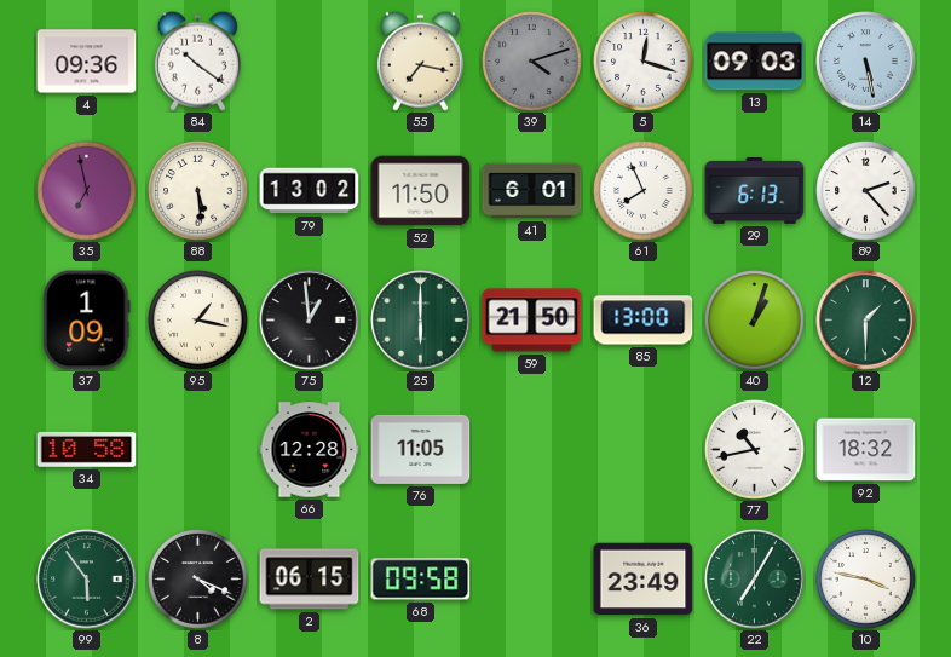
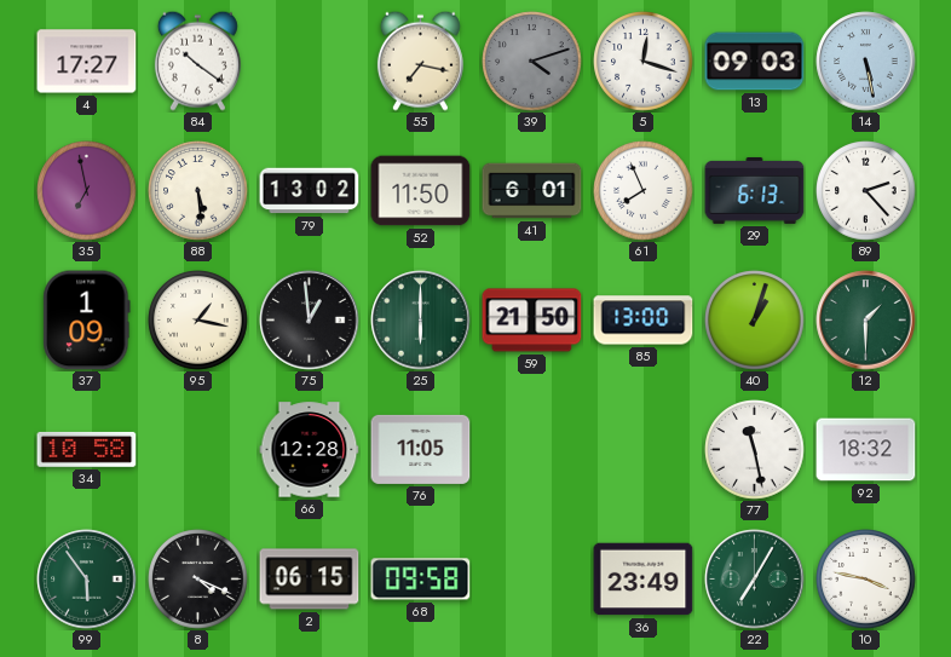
4: 09:36 -> 17:27 (87, 62)
77: 10:43 -> 11:28 (755, 450)
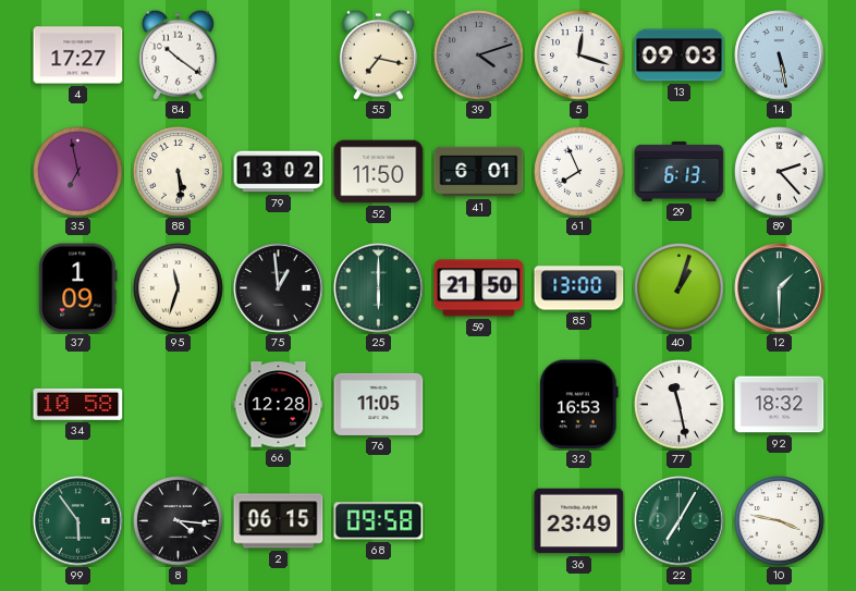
95: 1:17 -> 11:33 (179, 288)
32: none -> 16:53 (578, 405)
8: 4:19 -> 4:16 (179, 521)
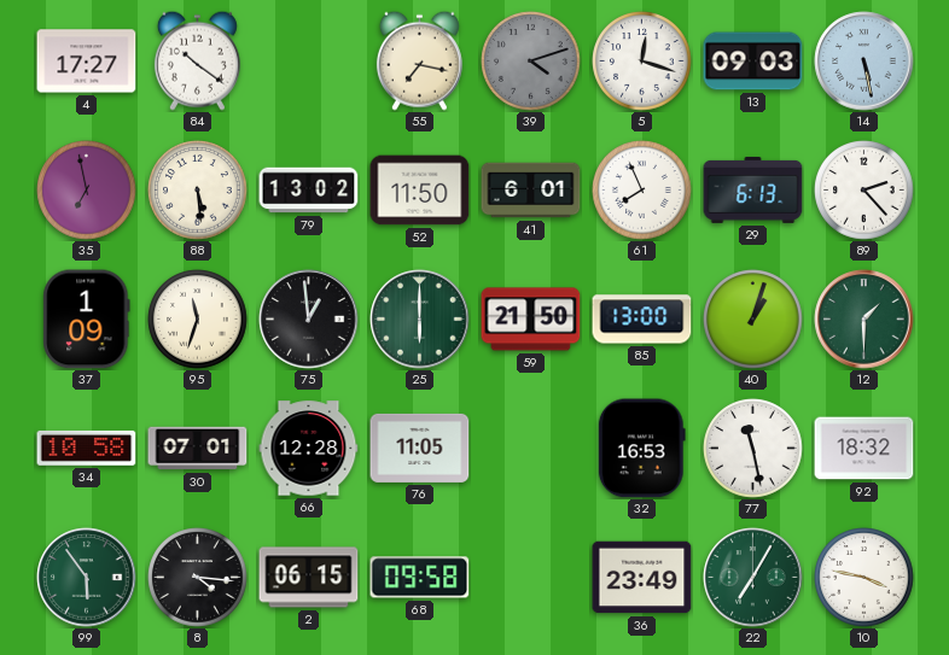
30: none -> 07:01 (198, 449)
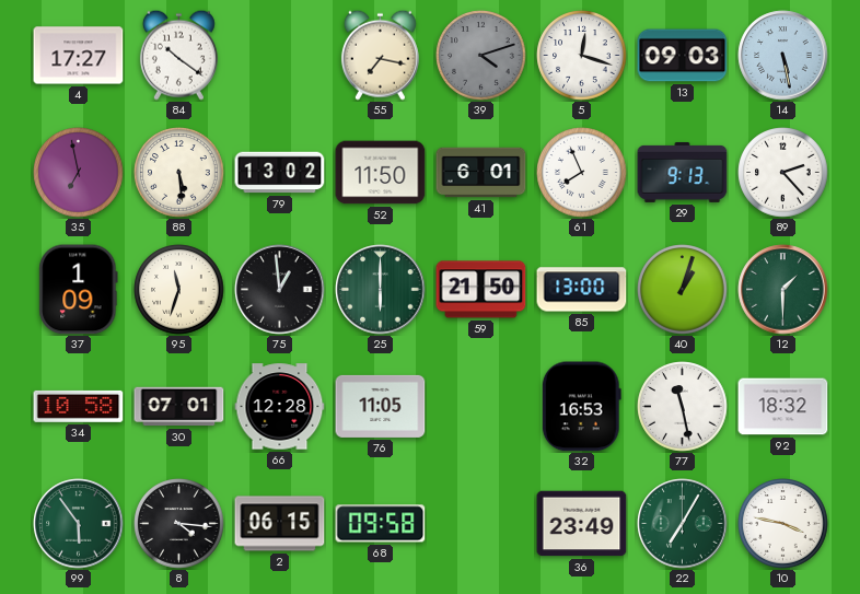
29: 6:13 -> 9:13 (683, 172)
